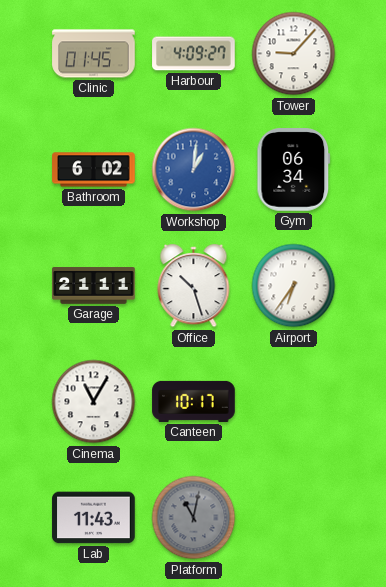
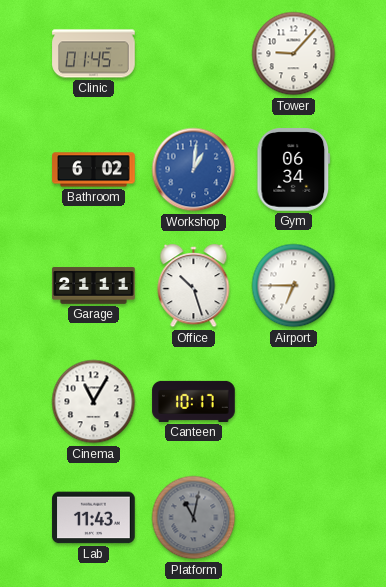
Harbour: 4:09 -> none (194, 54)
Airport: 6:36 -> 6:45 (294, 286)
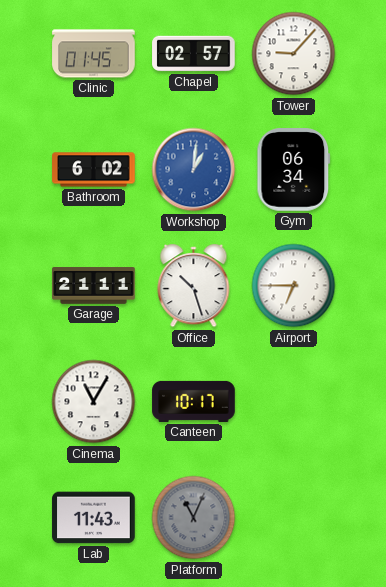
Chapel: none -> 02:57 (194, 54)
Platform: 11:02 -> 11:04 (194, 518)
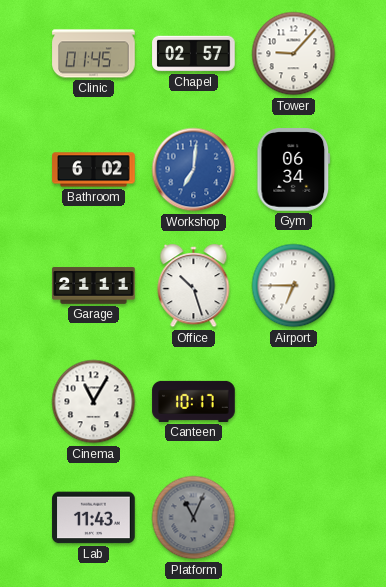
Workshop: 1:01 -> 7:01 (194, 170)
